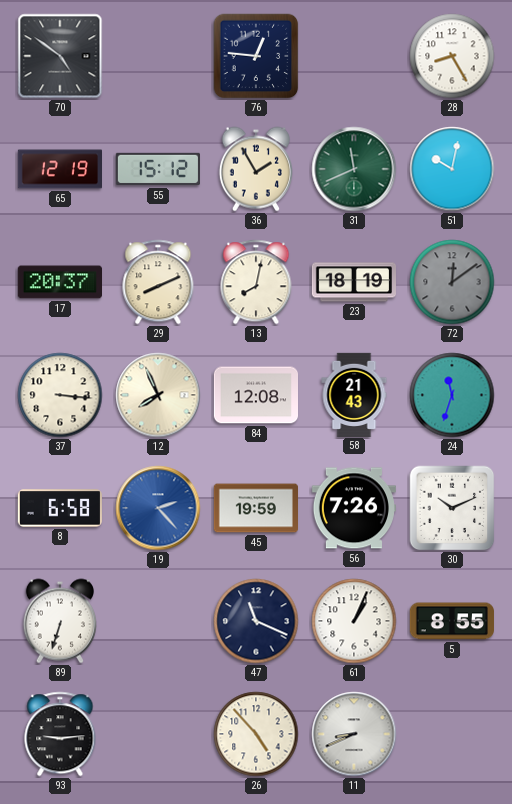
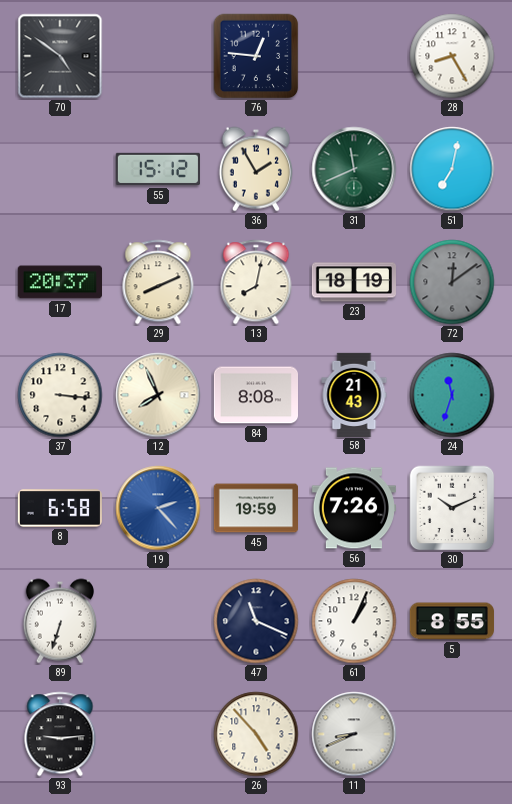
65: 12:19 -> none (59, 169)
51: 10:02 -> 7:02 (452, 169)
84: 12:08 -> 8:08 (255, 395)
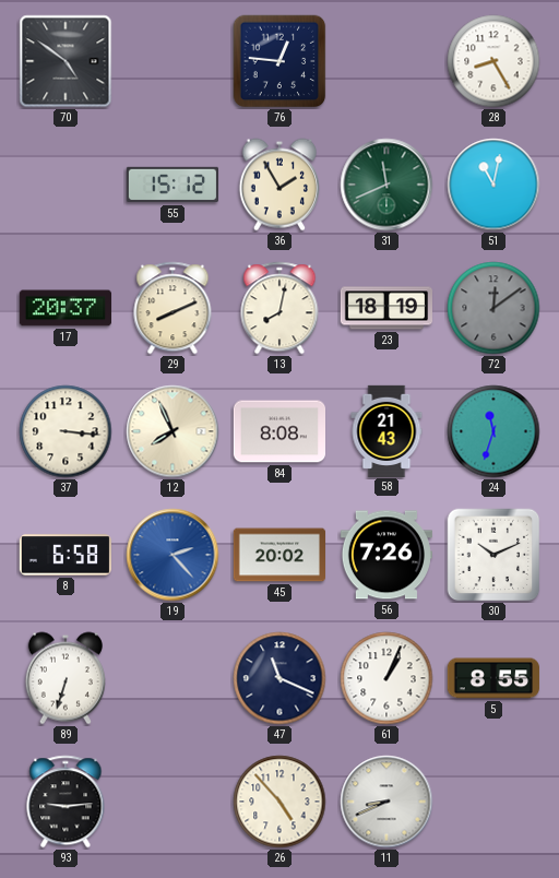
51: 7:02 -> 11:02 (493, 185)
45: 19:59 -> 20:02 (278, 555)
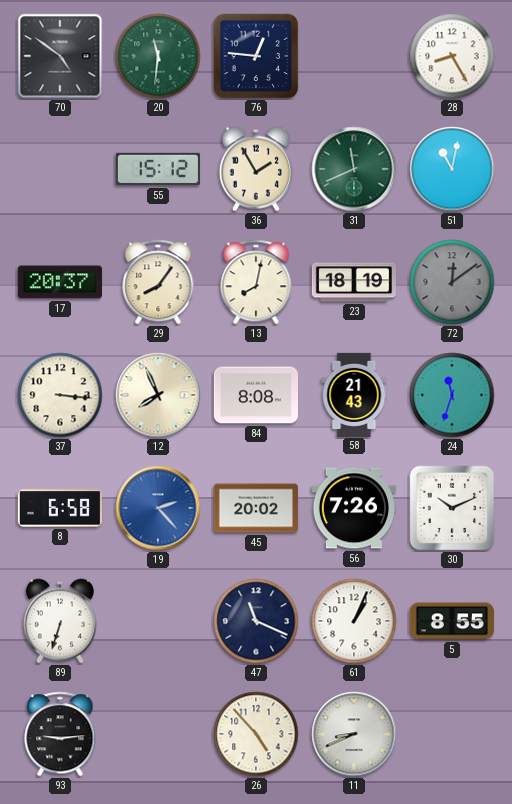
20: none -> 11:31 (158, 56)
29: 8:11 -> 8:06 (158, 282)
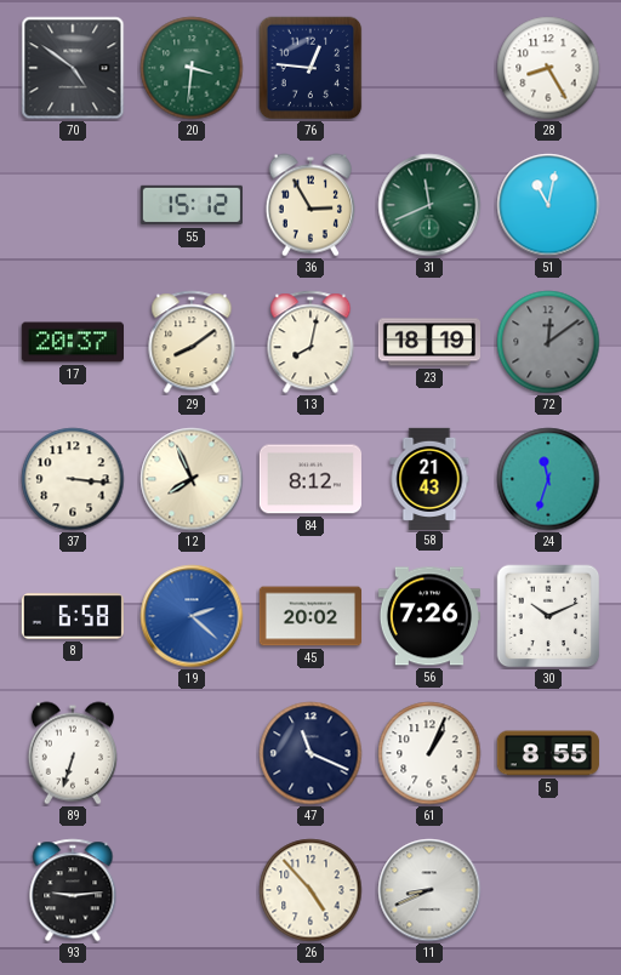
20: 11:31 -> 3:31 (192, 68)
36: 1:55 -> 2:55 (310, 205)
29: 8:06 -> 8:09 (192, 342)
84: 8:08 -> 8:12 (309, 479)
19: 2:23 -> 2:22 (192, 616)
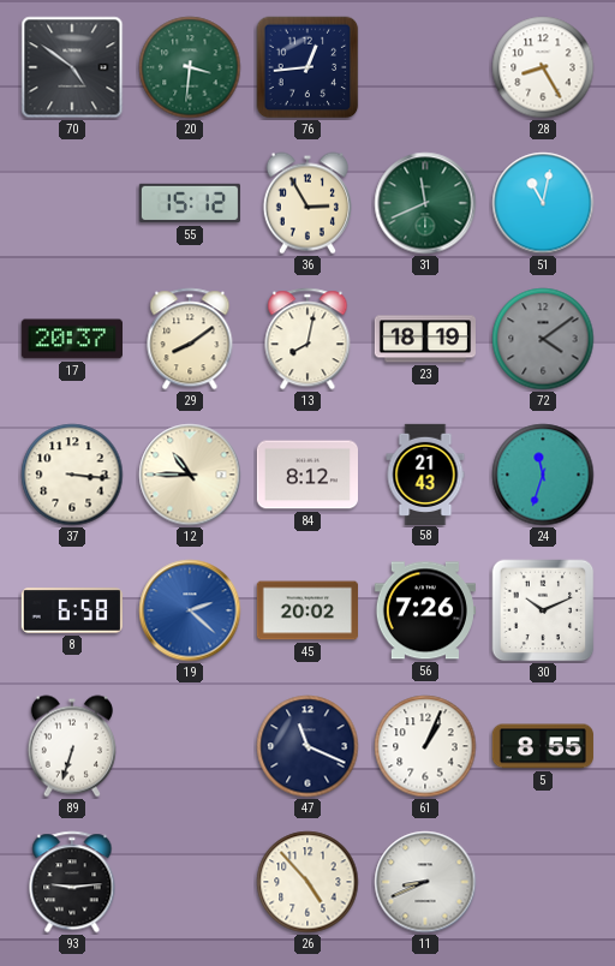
76: 12:46 -> 12:44 (307, 67)
72: 12:09 -> 4:09 (543, 339)
12: 7:56 -> 10:45 (190, 475)
